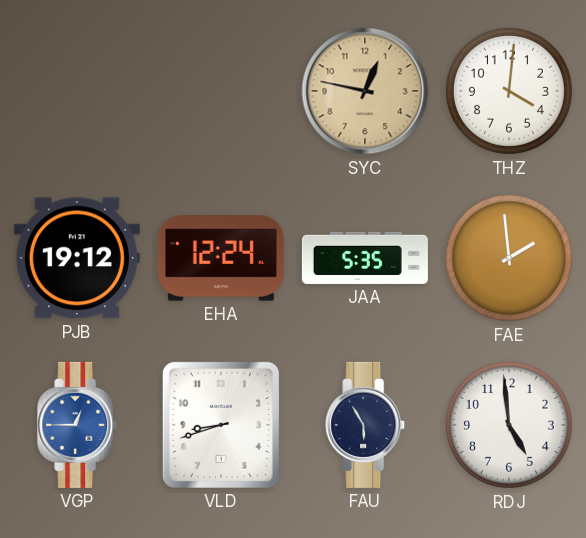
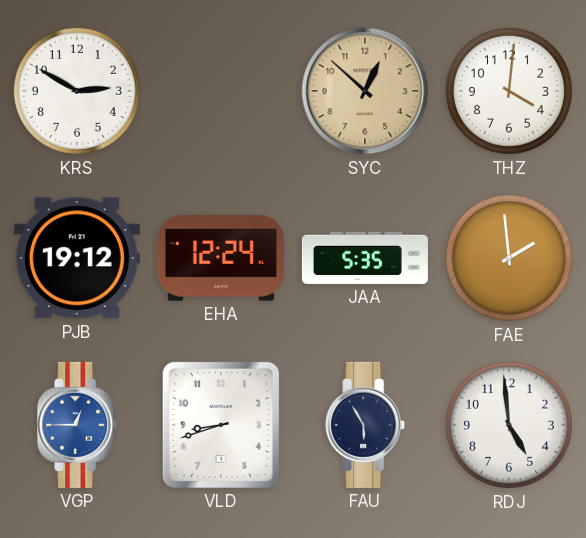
KRS: none -> 2:50 (77, 91)
SYC: 12:47 -> 12:52 (365, 91)
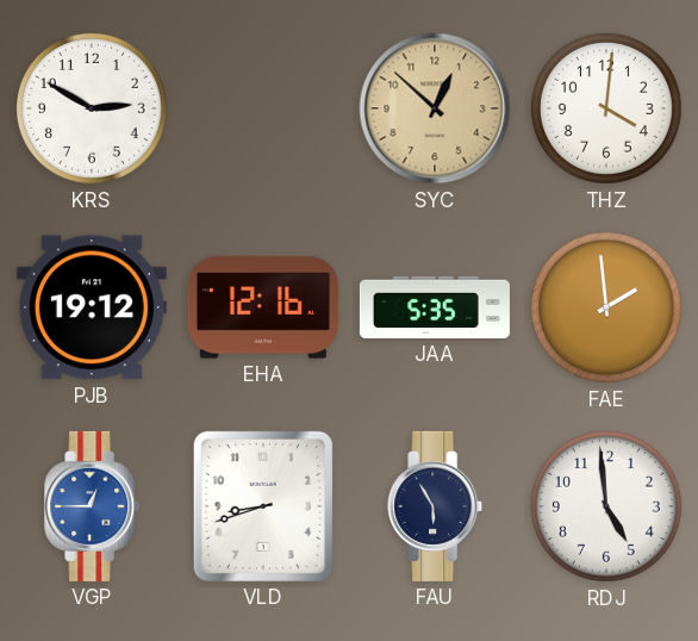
EHA: 12:24 -> 12:16 (263, 307)
